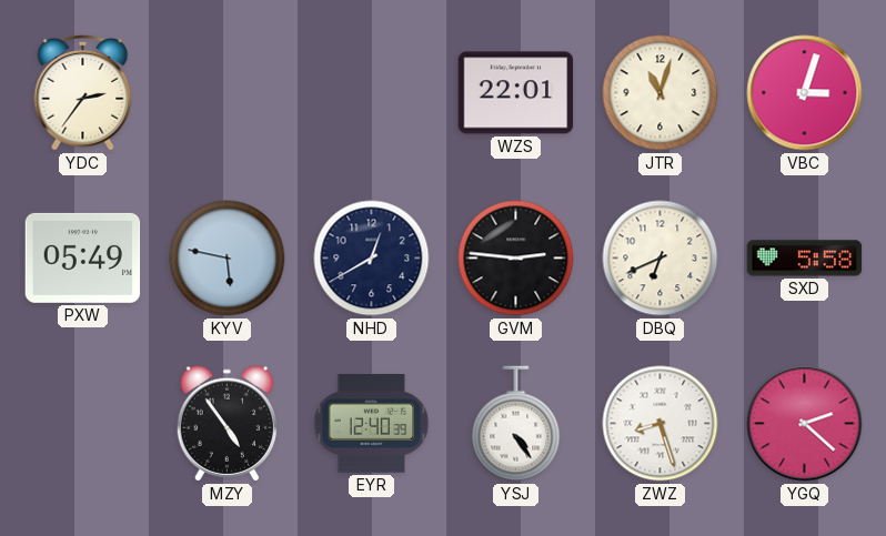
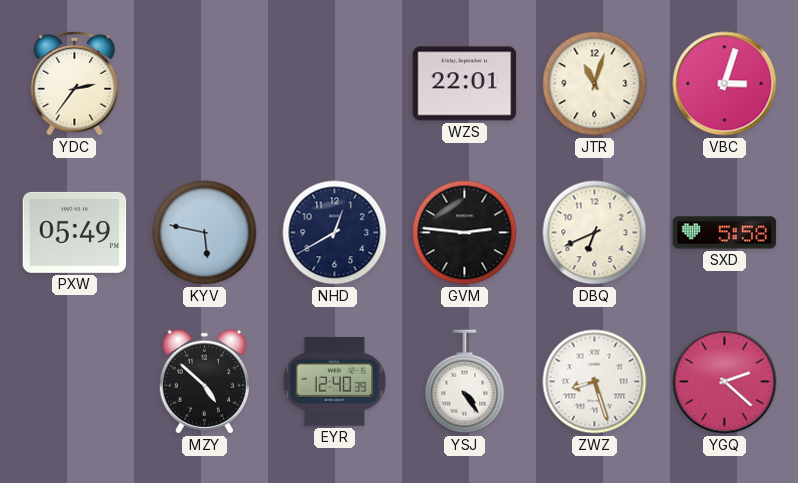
MZY: 4:54 -> 4:52 (204, 382)
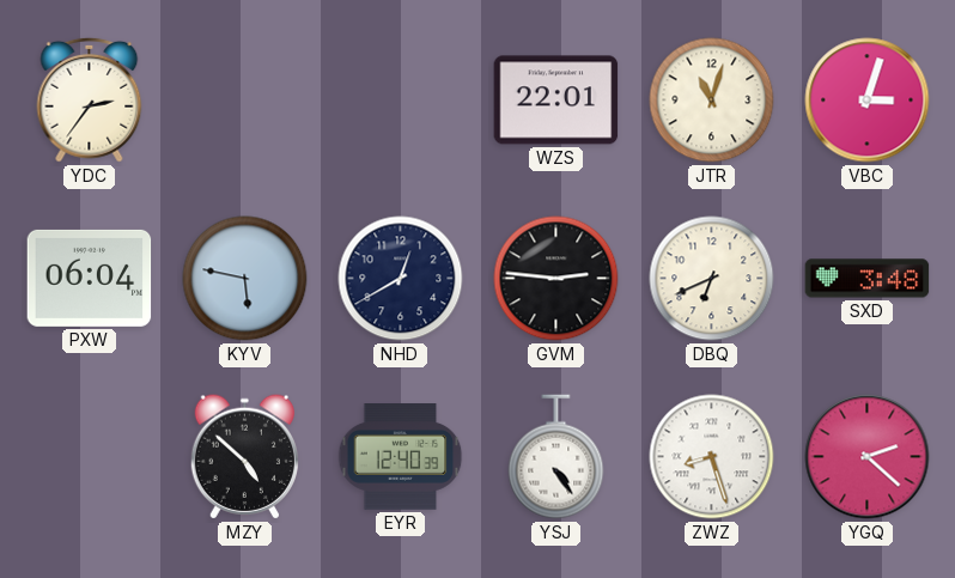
PXW: 05:49 -> 06:04 (90, 278)
SXD: 5:58 -> 3:48 (868, 279)
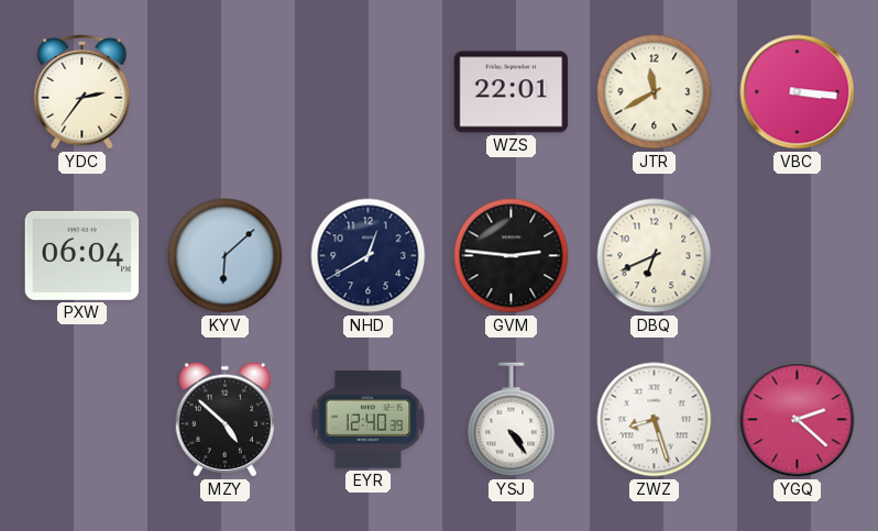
JTR: 11:03 -> 11:40 (655, 92)
VBC: 3:03 -> 3:16 (798, 92)
KYV: 5:47 -> 6:08 (226, 256)
SXD: 3:48 -> none (868, 279)
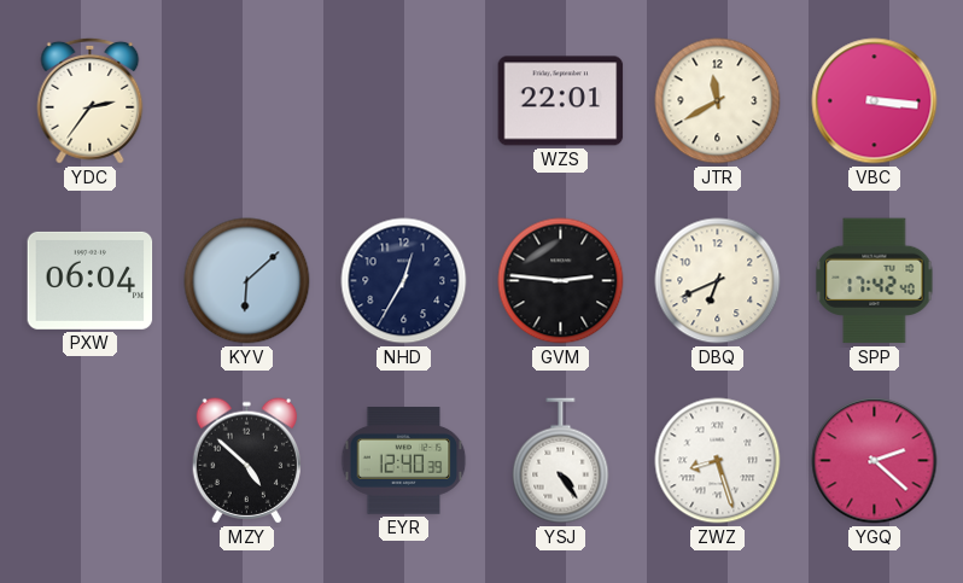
NHD: 12:40 -> 12:35 (404, 281)
SPP: none -> 17:42 (875, 281)
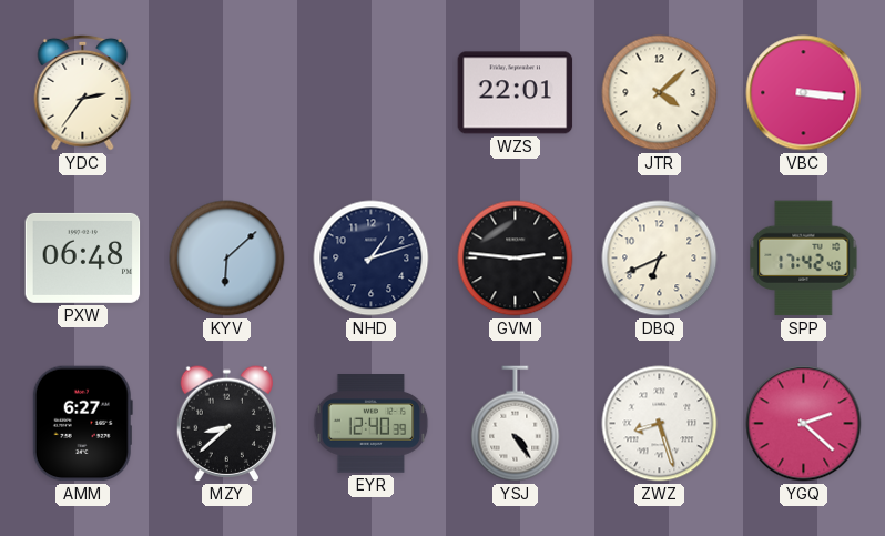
JTR: 11:40 -> 4:08 (660, 93)
PXW: 06:04 -> 06:48 (83, 257)
NHD: 12:35 -> 1:12 (372, 259)
AMM: none -> 6:27 (82, 424)
MZY: 4:52 -> 8:38 (226, 424)
